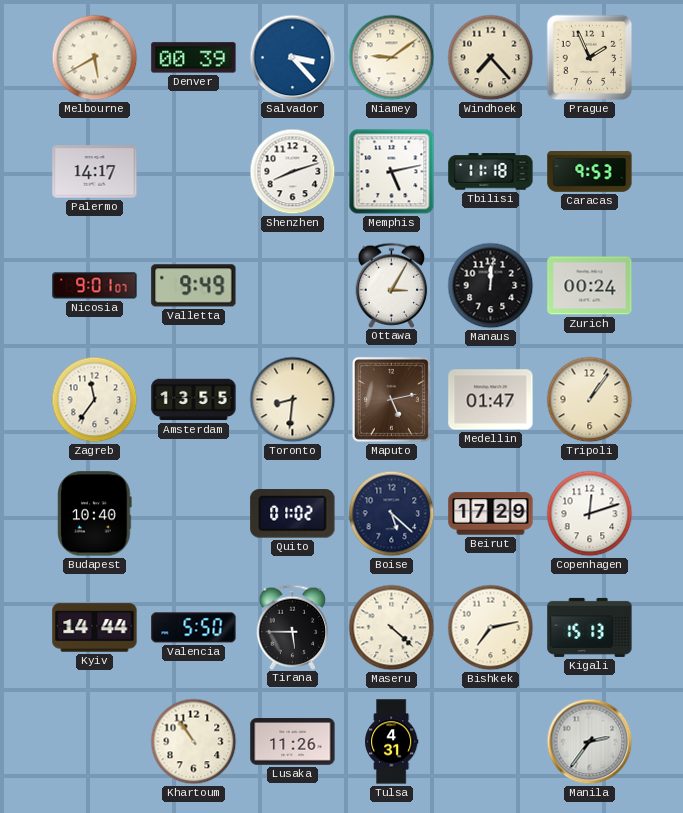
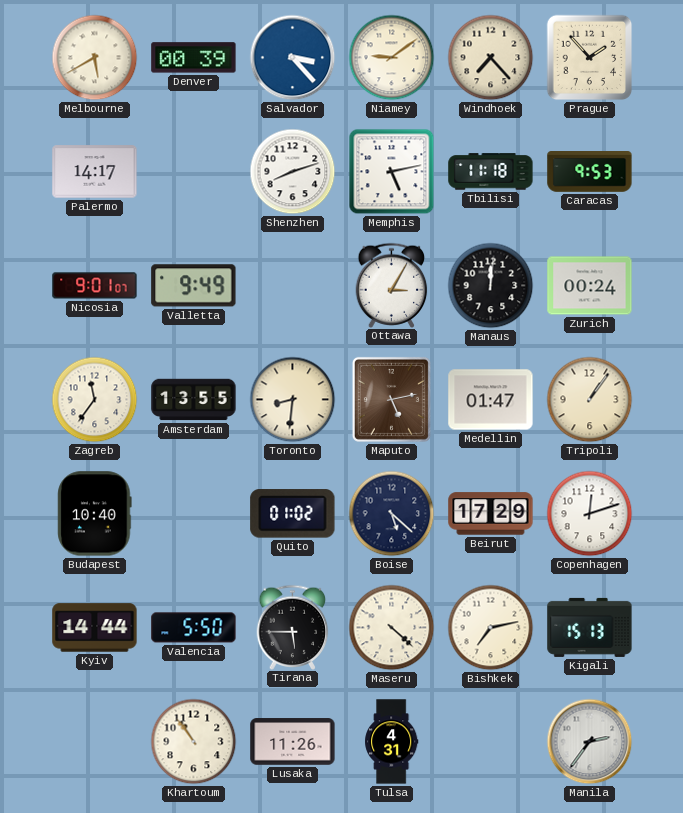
Prague: 1:56 -> 1:53 (590, 58)
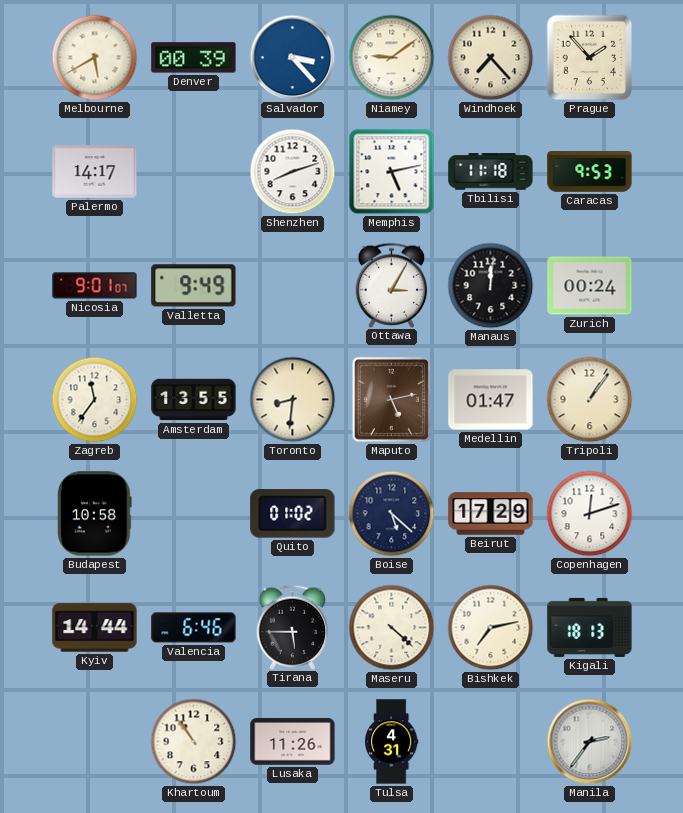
Budapest: 10:40 -> 10:58 (95, 514)
Valencia: 5:50 -> 6:46 (194, 628)
Kigali: 15:13 -> 18:13 (590, 627)
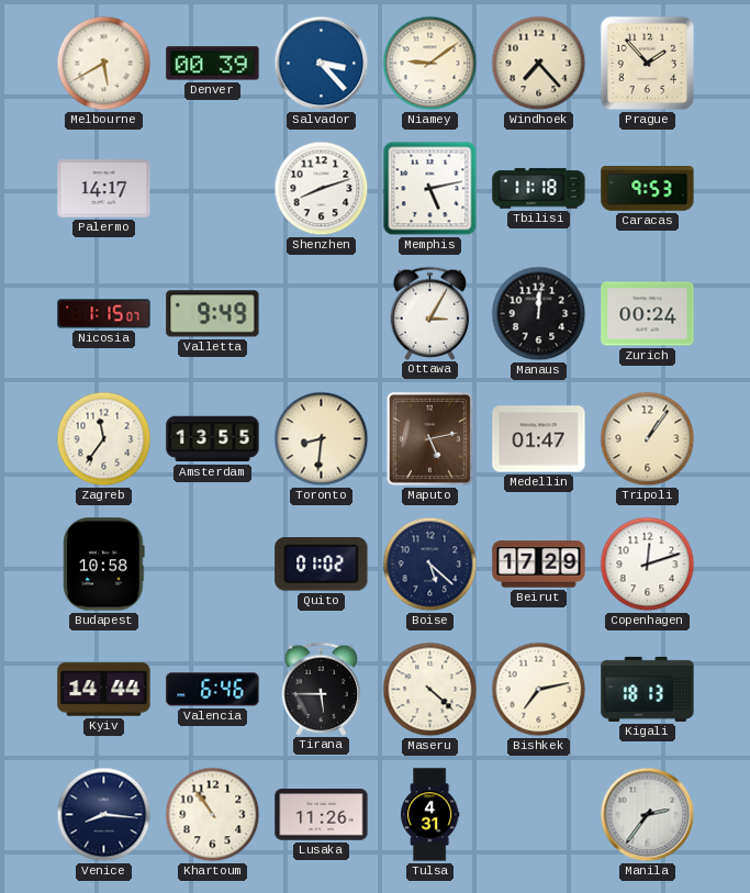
Nicosia: 9:01 -> 1:15 (104, 314)
Venice: none -> 8:16 (104, 815)
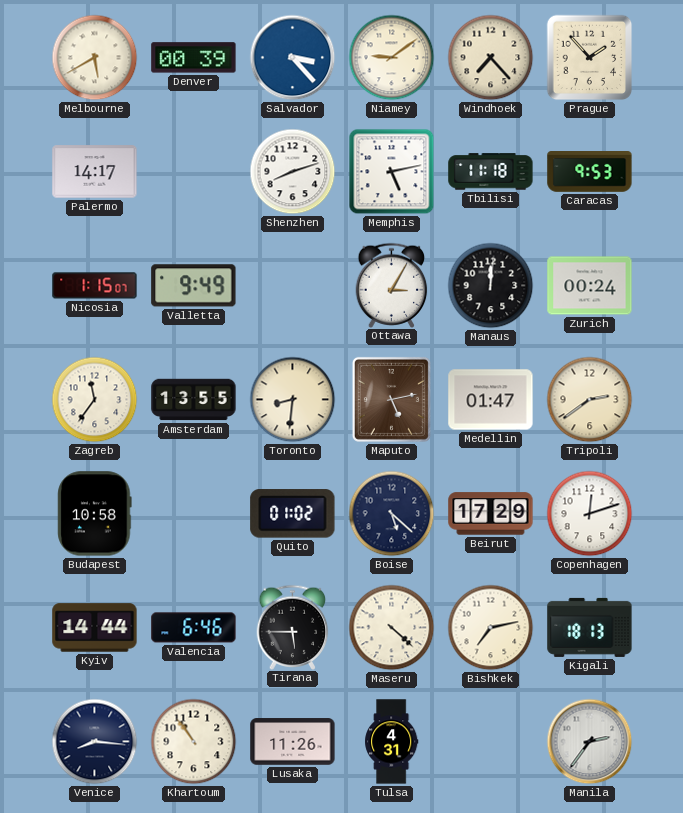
Tripoli: 1:06 -> 2:39 (590, 400)
